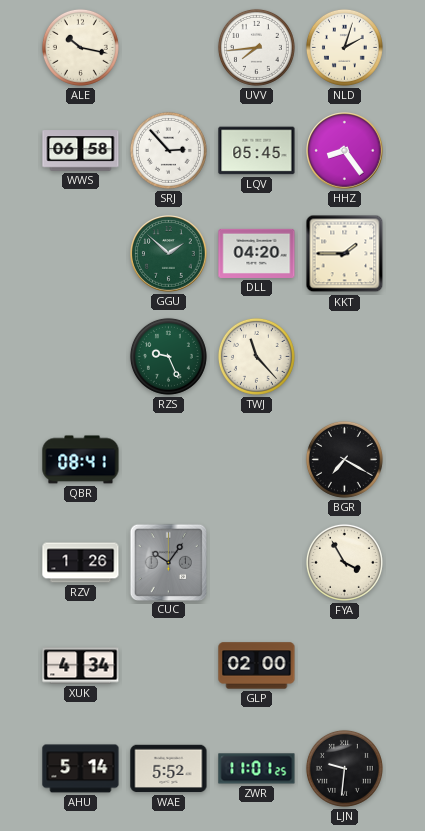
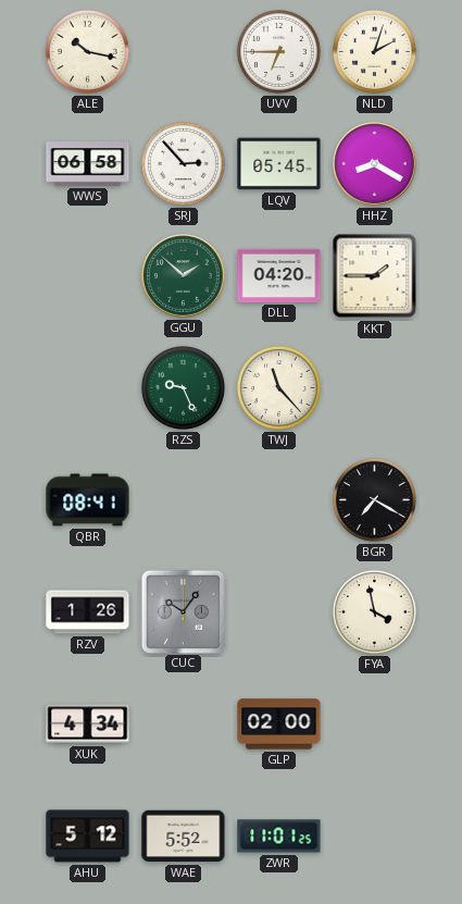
UVV: 7:44 -> 6:45 (278, 51)
HHZ: 8:24 -> 8:20 (375, 164)
FYA: 3:55 -> 3:58 (374, 611)
AHU: 5:14 -> 5:12 (88, 837)
LJN: 9:31 -> none (344, 768)
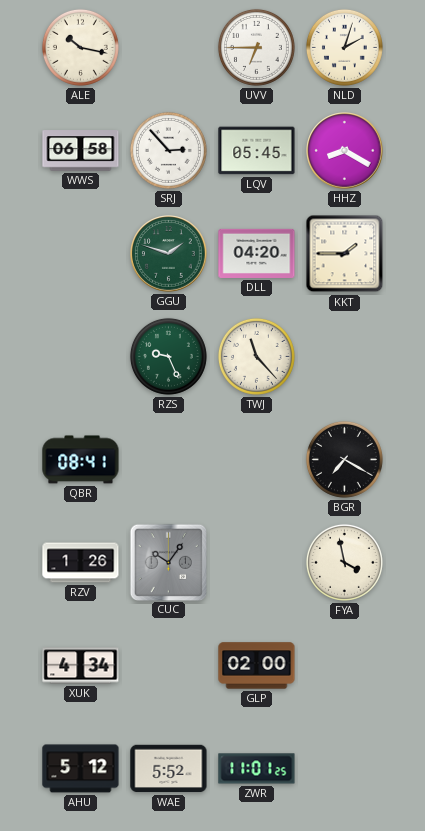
GGU: 1:52 -> 1:48 (169, 254)
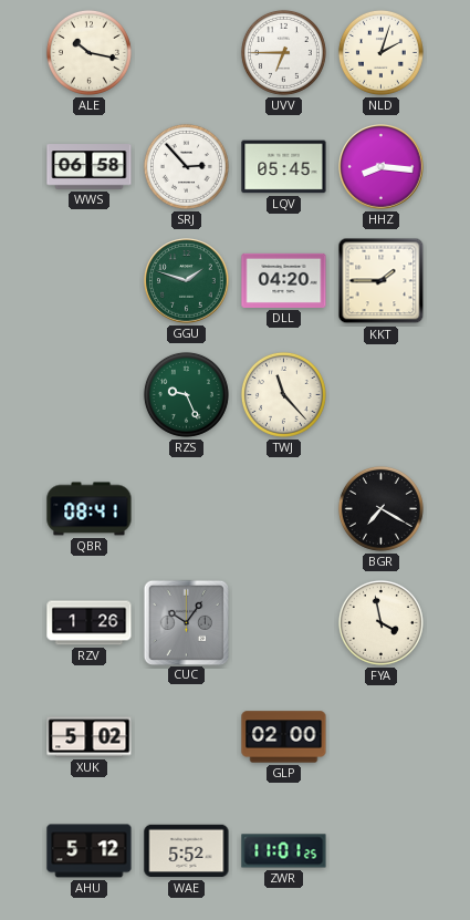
HHZ: 8:20 -> 8:16 (382, 167)
XUK: 4:34 -> 5:02 (90, 737)
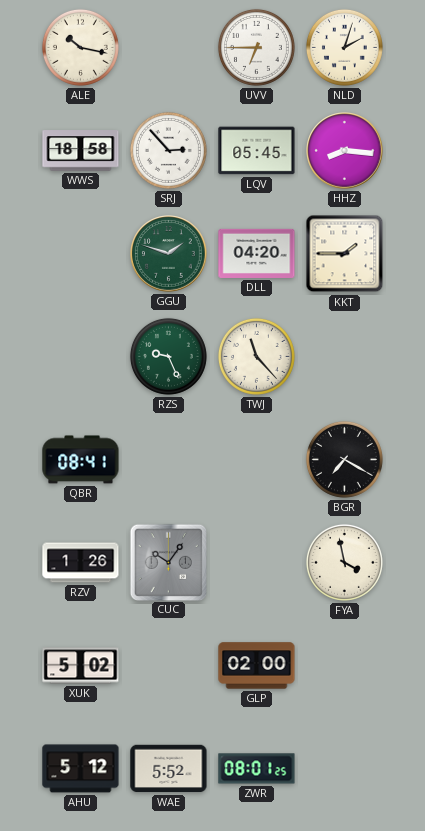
WWS: 06:58 -> 18:58 (81, 151)
ZWR: 11:01 -> 08:01 (257, 769)
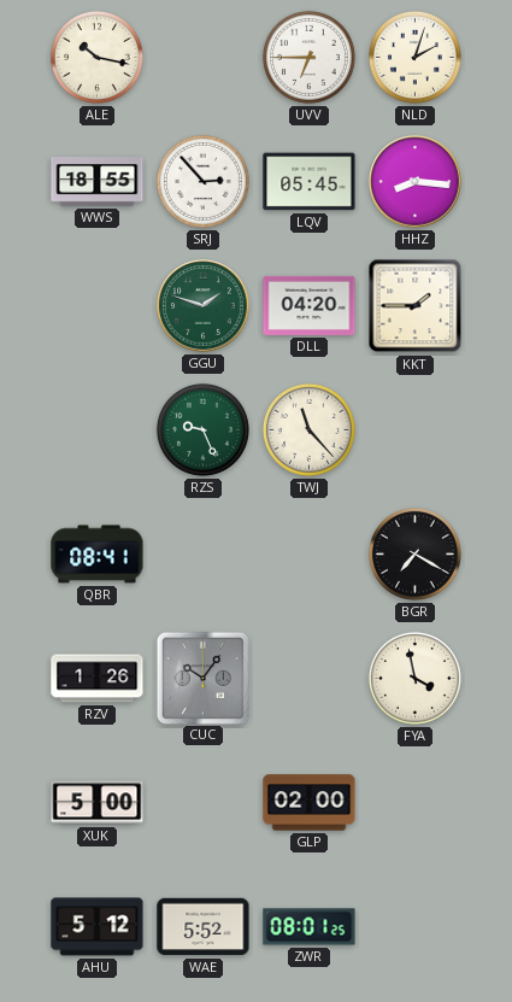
WWS: 18:58 -> 18:55 (98, 182)
XUK: 5:02 -> 5:00 (98, 803)
